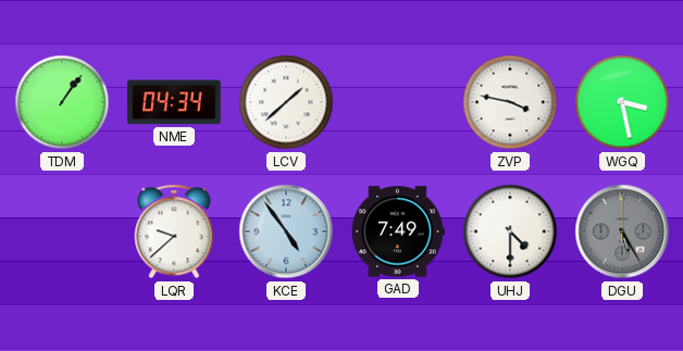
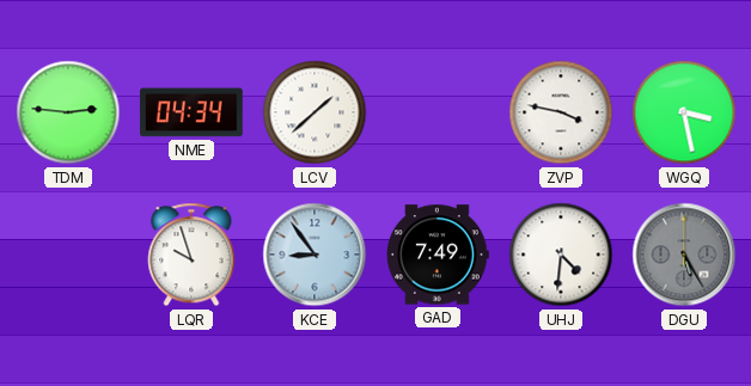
TDM: 1:06 -> 2:46 (68, 112)
LQR: 9:38 -> 9:57 (191, 255)
KCE: 4:54 -> 8:54 (315, 255)
UHJ: 4:30 -> 4:31 (561, 255)
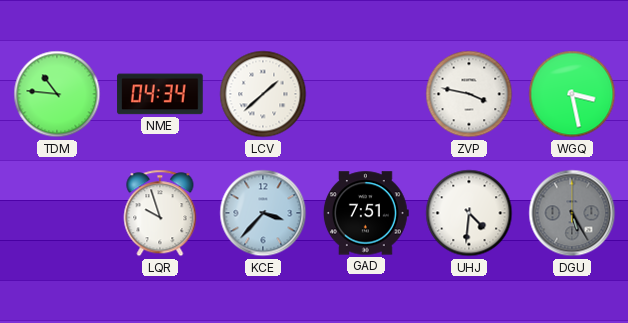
TDM: 2:46 -> 10:46 (57, 94)
KCE: 8:54 -> 3:37 (263, 213)
GAD: 7:49 -> 7:51 (366, 213)
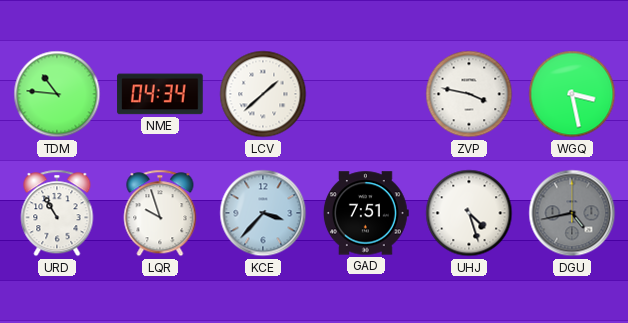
URD: none -> 10:55 (57, 213)
UHJ: 4:31 -> 4:27 (469, 213)
DGU: 5:25 -> 4:43 (572, 213)
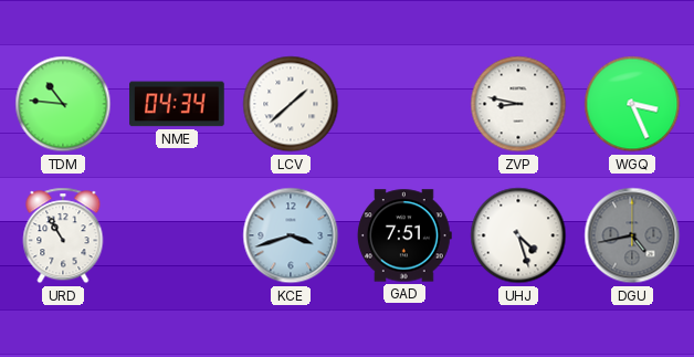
ZVP: 3:47 -> 8:47 (518, 104)
WGQ: 3:28 -> 3:26 (632, 104)
LQR: 9:57 -> none (160, 213)
KCE: 3:37 -> 3:42 (291, 235)
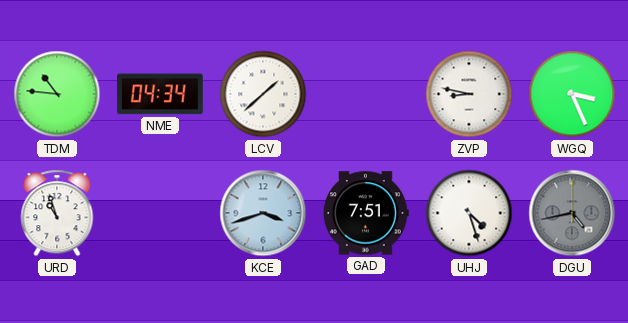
URD: 10:55 -> 10:57 (57, 213)
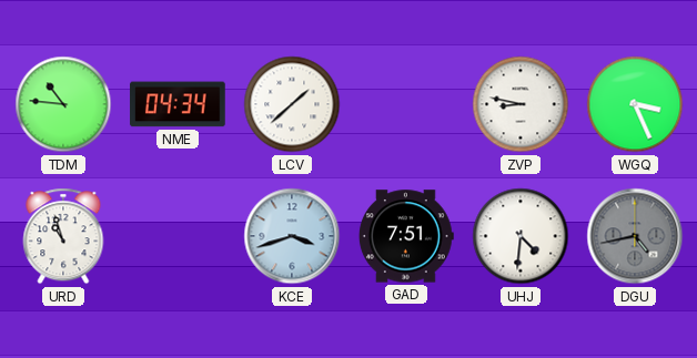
UHJ: 4:27 -> 4:31 (521, 236)
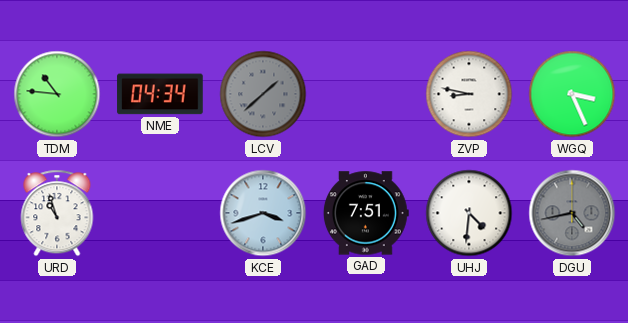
LCV dial: white -> grey (263, 94)
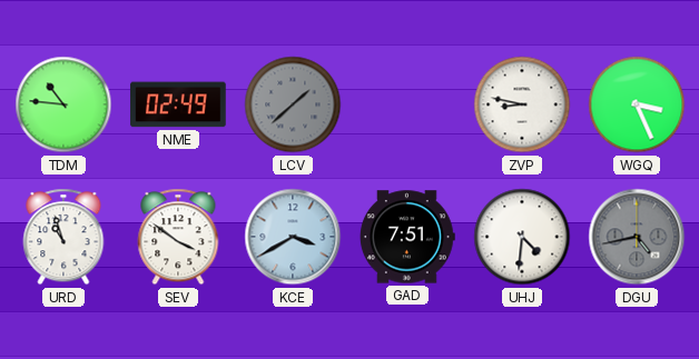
NME: 04:34 -> 02:49 (178, 104)
SEV: none -> 3:51 (178, 237)
KCE: 3:42 -> 3:40 (293, 237)
